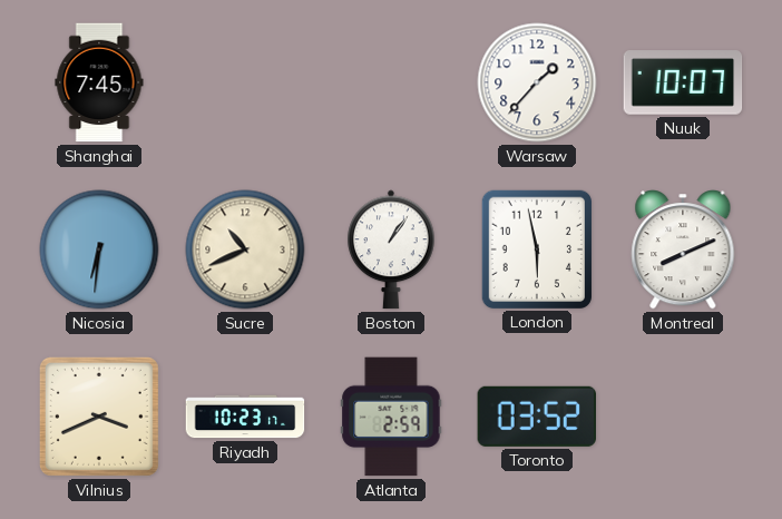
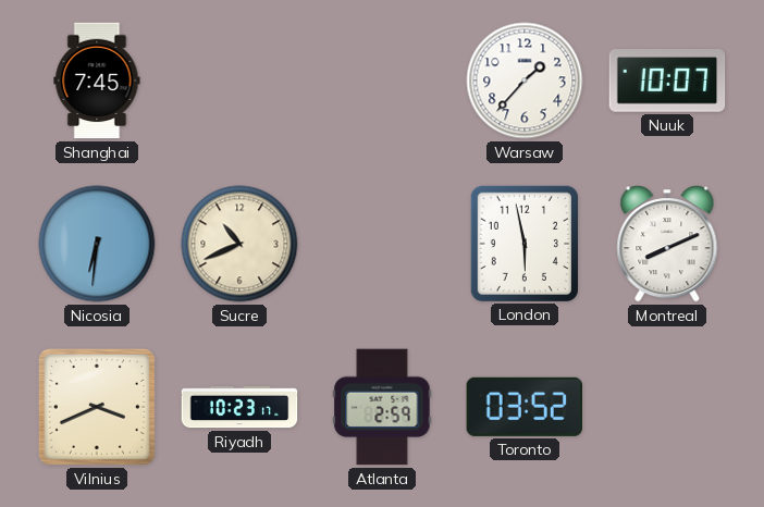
Boston: 1:06 -> none (391, 249)
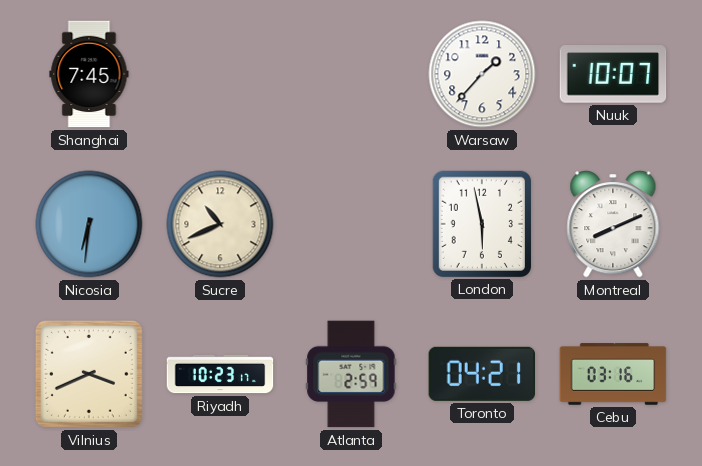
Toronto: 03:52 -> 04:21 (481, 374)
Cebu: none -> 03:16 (613, 374)
